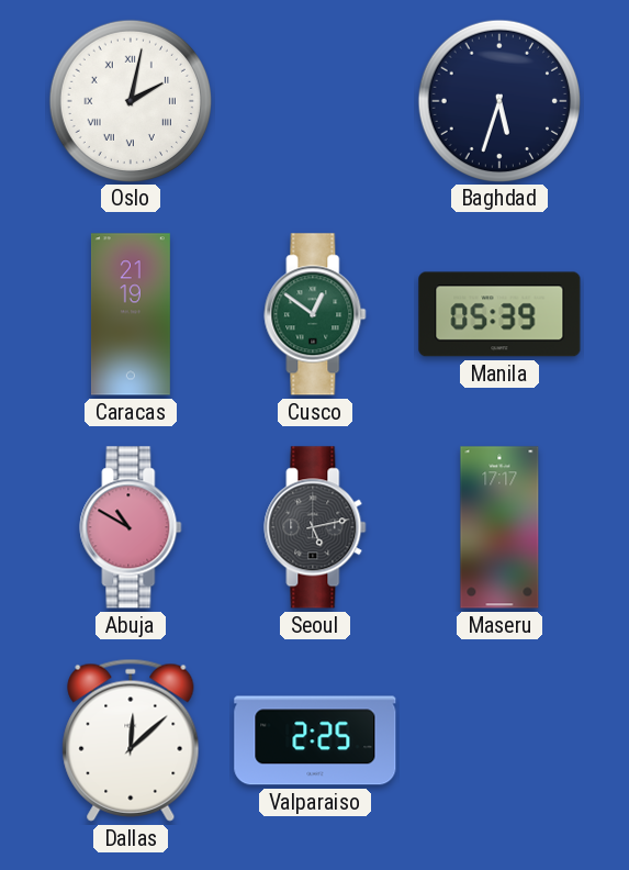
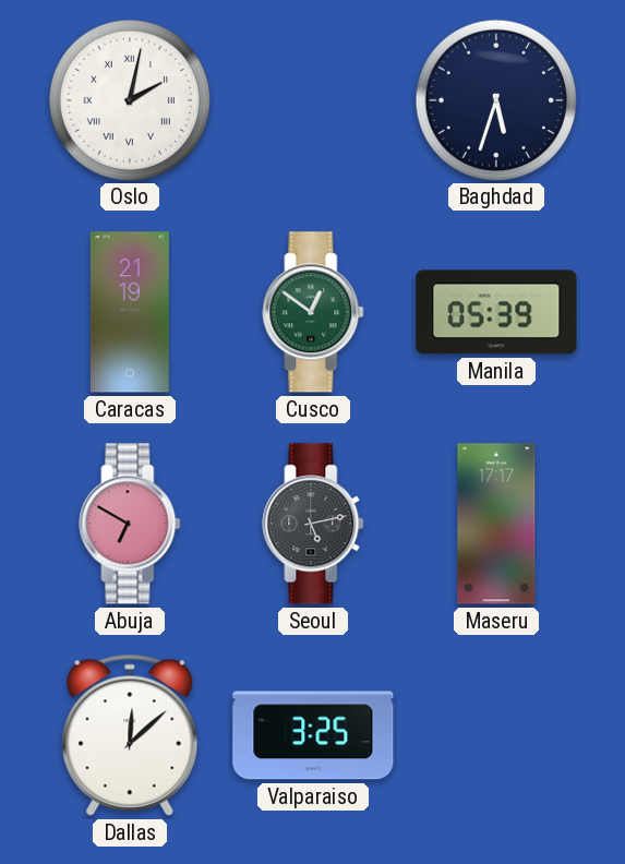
Abuja: 10:50 -> 6:50 (130, 524)
Valparaiso: 2:25 -> 3:25 (313, 735)
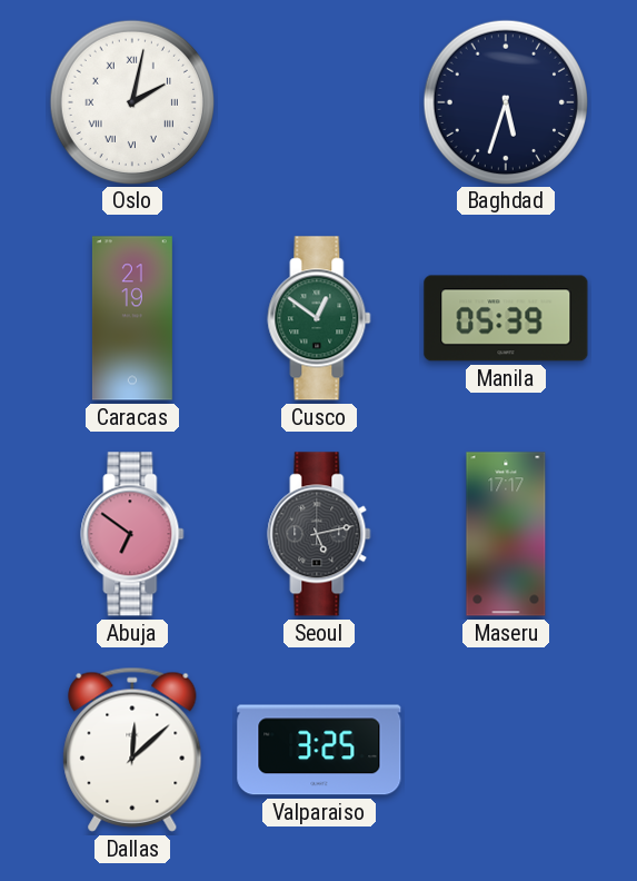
Abuja: 6:50 -> 6:51 (132, 534)
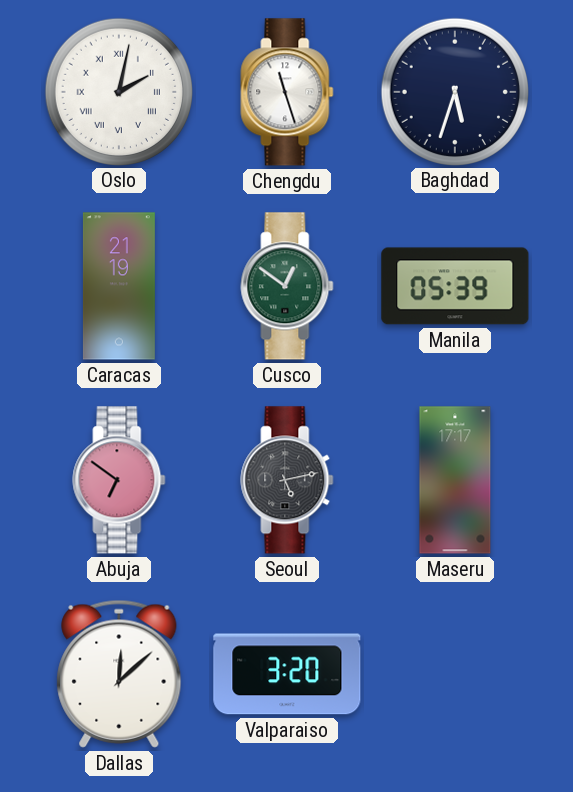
Chengdu: none -> 11:27 (287, 92)
Valparaiso: 3:25 -> 3:20 (287, 674)
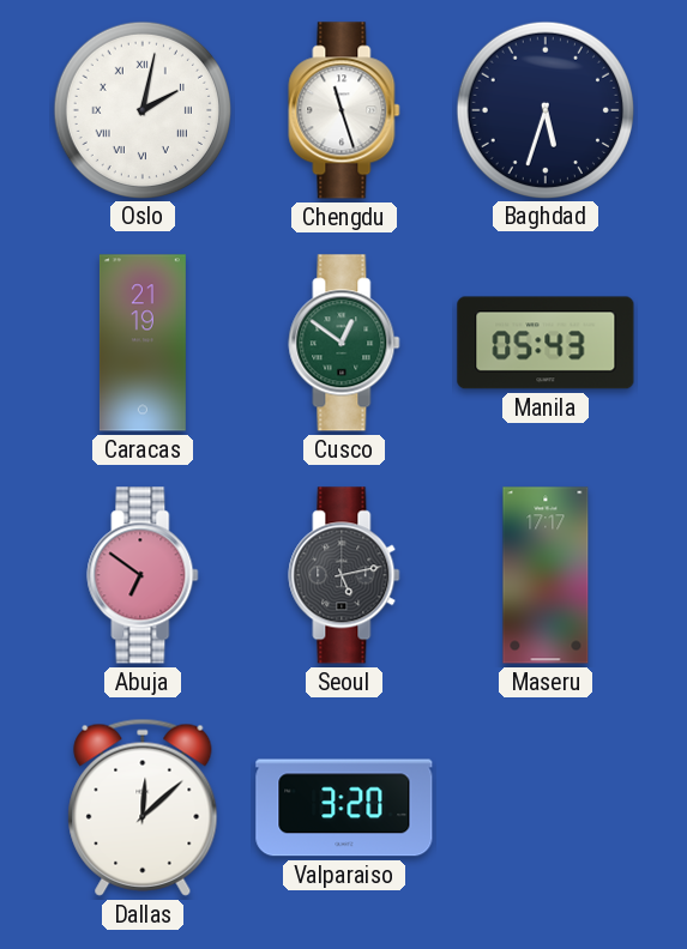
Manila: 05:39 -> 05:43 (546, 343)
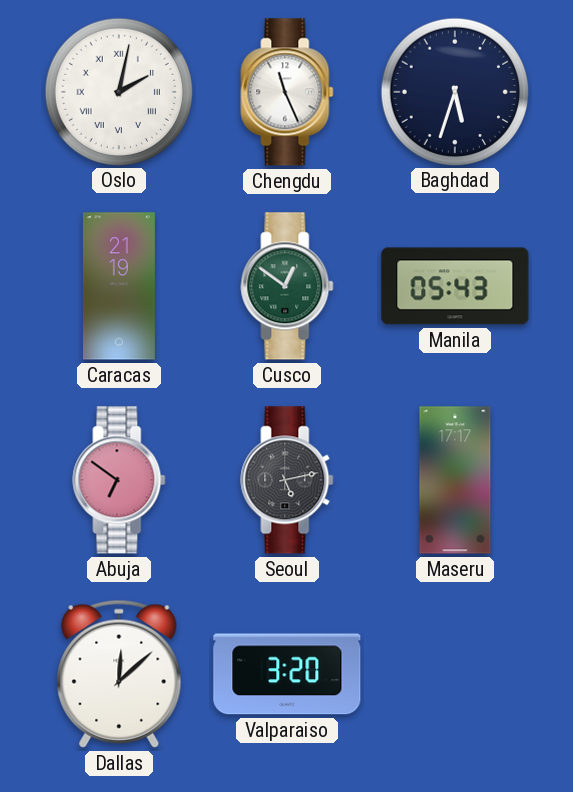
Chengdu: 11:27 -> 11:26 (287, 92)
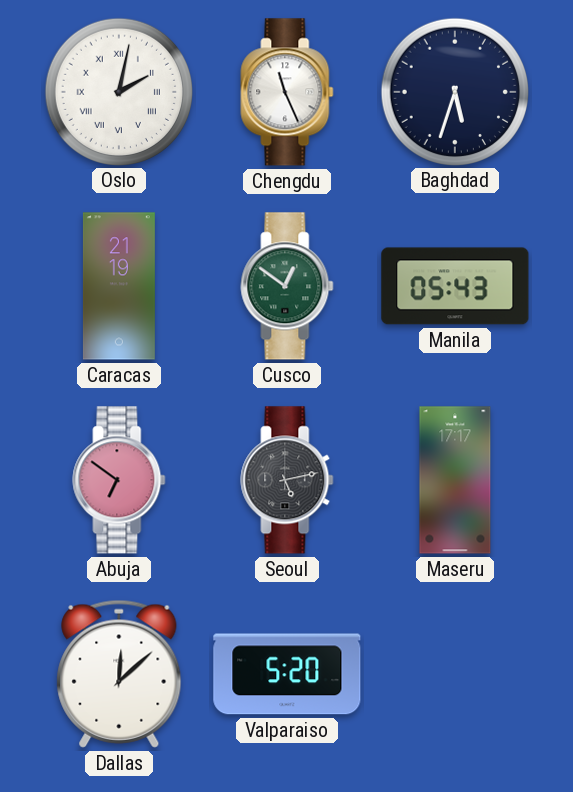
Valparaiso: 3:20 -> 5:20 (287, 674)
